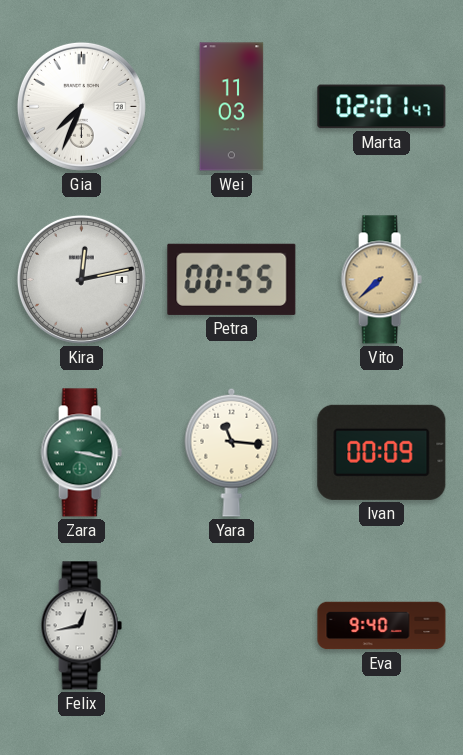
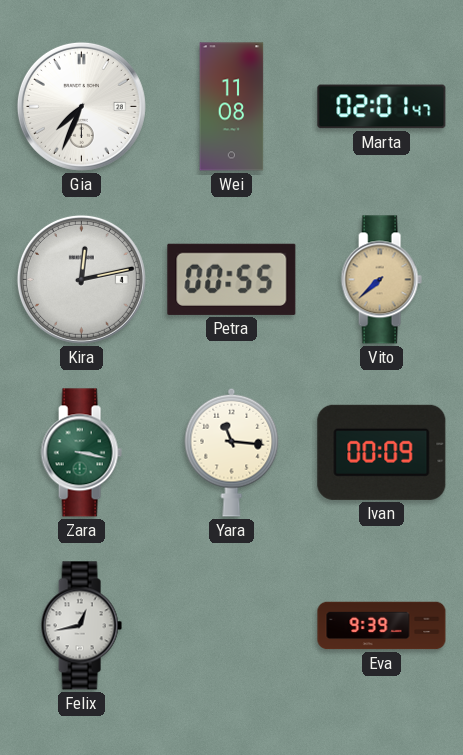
Wei: 11:03 -> 11:08 (232, 107)
Eva: 9:40 -> 9:39 (382, 626)
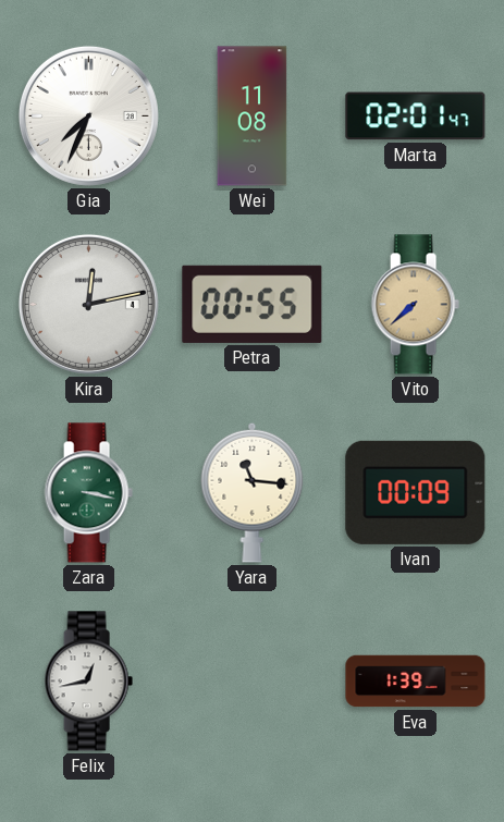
Eva: 9:39 -> 1:39 (416, 682)
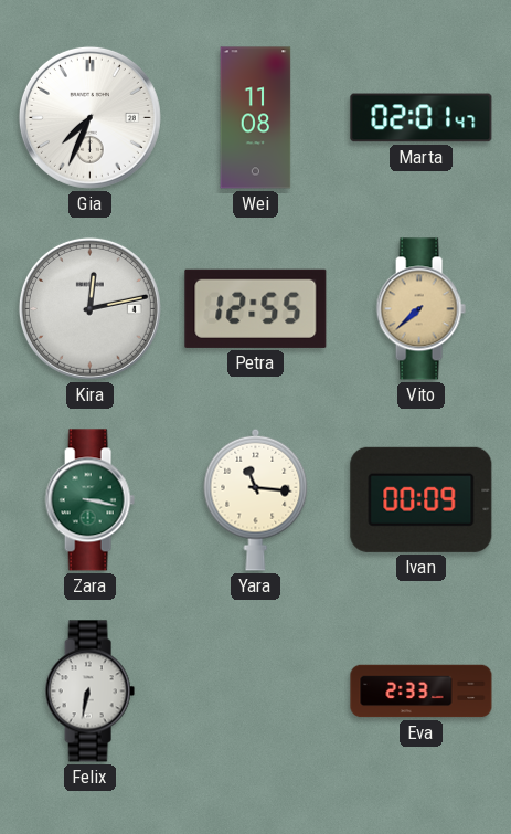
Petra: 00:55 -> 12:55 (256, 308)
Felix: 12:43 -> 6:32 (89, 692)
Eva: 1:39 -> 2:33 (422, 692)
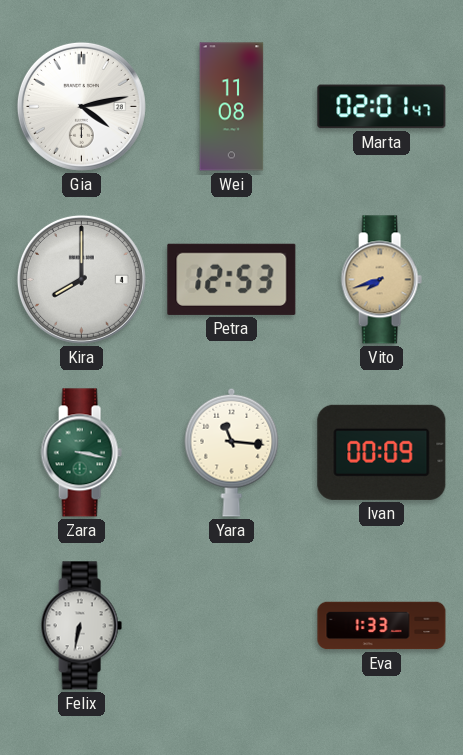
Gia: 7:34 -> 4:13 (81, 106)
Kira: 12:13 -> 8:00 (81, 279)
Petra: 12:55 -> 12:53 (232, 279)
Vito: 7:38 -> 7:42 (381, 280)
Eva: 2:33 -> 1:33 (382, 626)
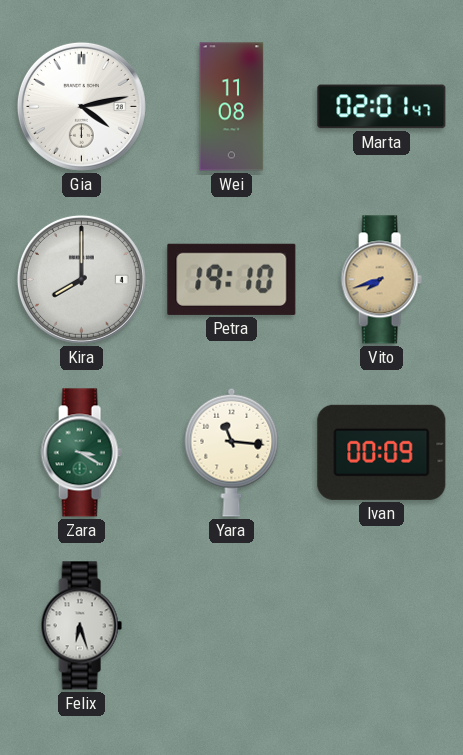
Petra: 12:53 -> 19:10 (232, 279)
Zara: 3:17 -> 3:20 (81, 453)
Felix: 6:32 -> 6:27 (81, 626)
Eva: 1:33 -> none (382, 626)
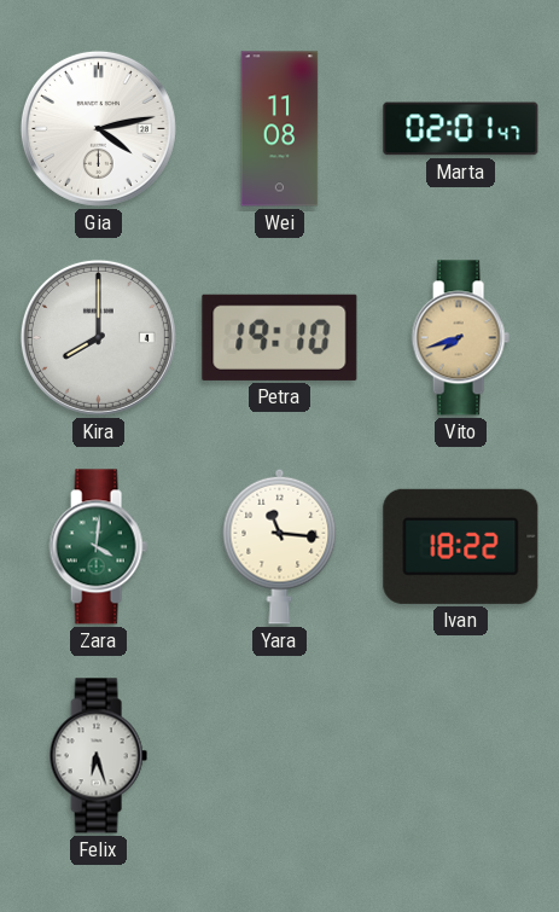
Zara: 3:20 -> 4:01 (98, 547)
Ivan: 00:09 -> 18:22 (461, 546)
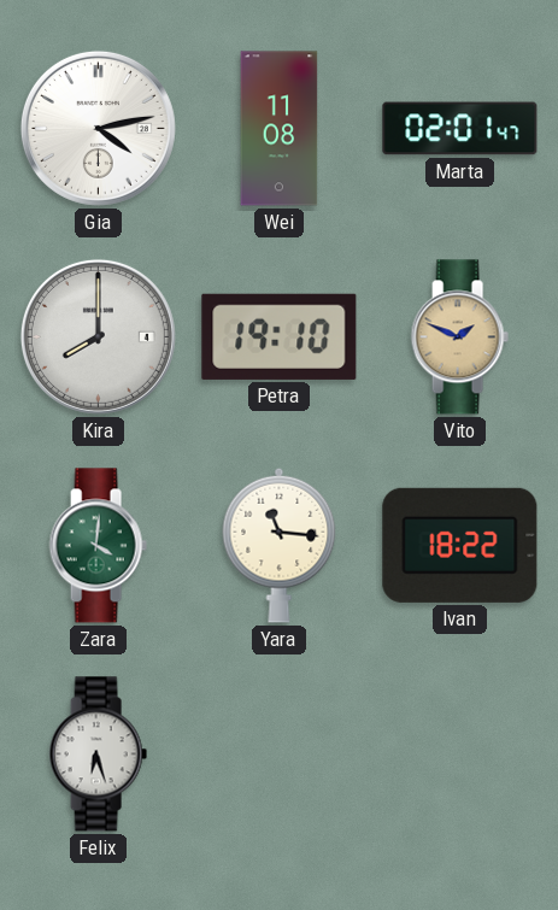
Vito: 7:42 -> 1:49 (459, 337)
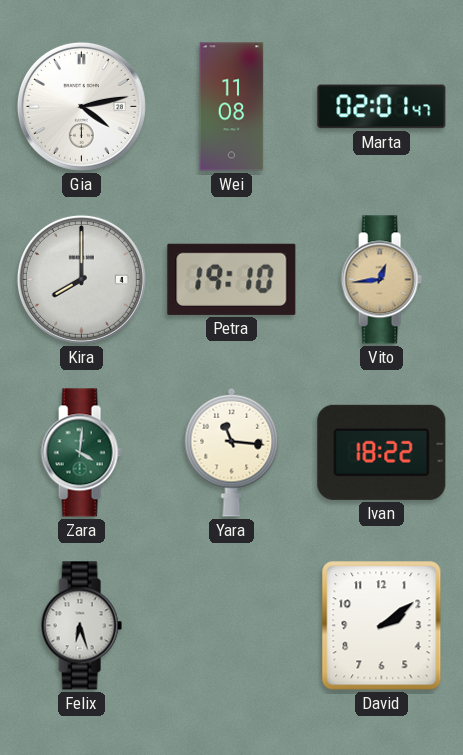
Vito: 1:49 -> 12:44 (381, 280)
David: none -> 2:09 (382, 626)
